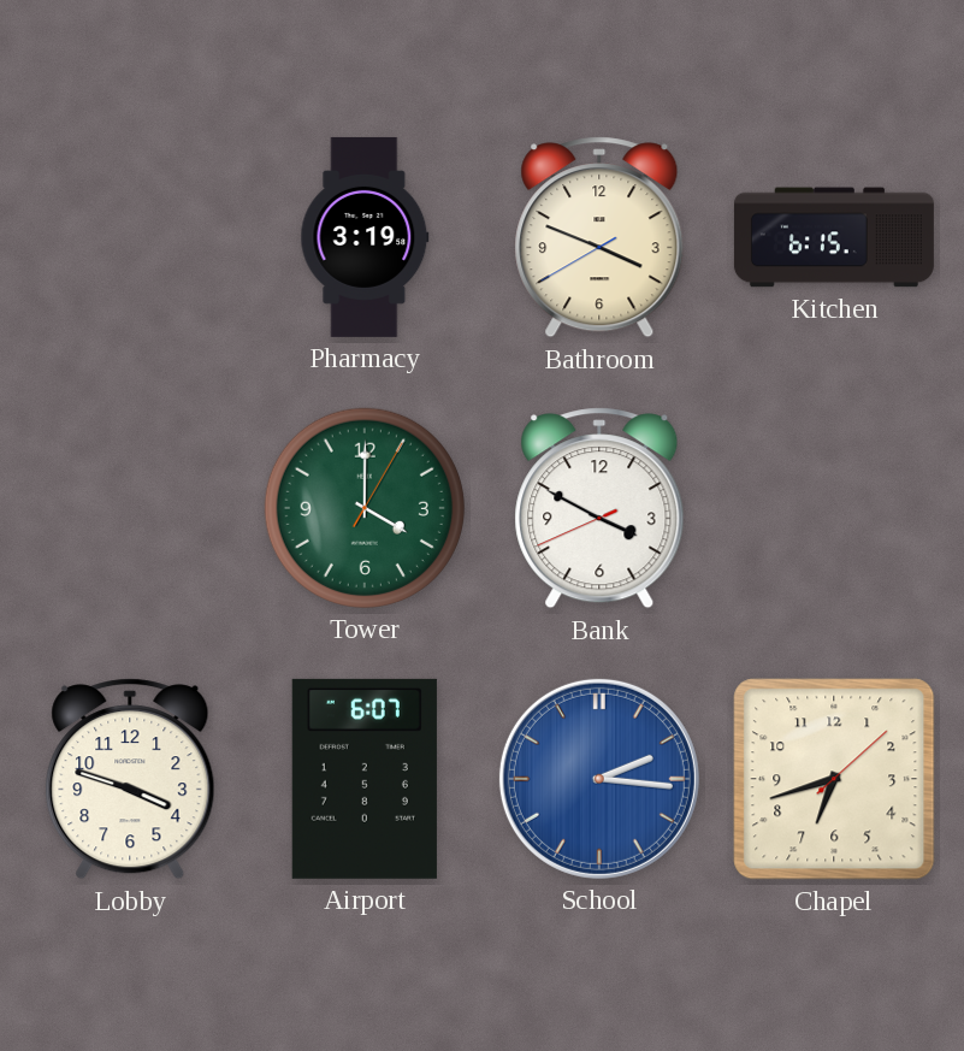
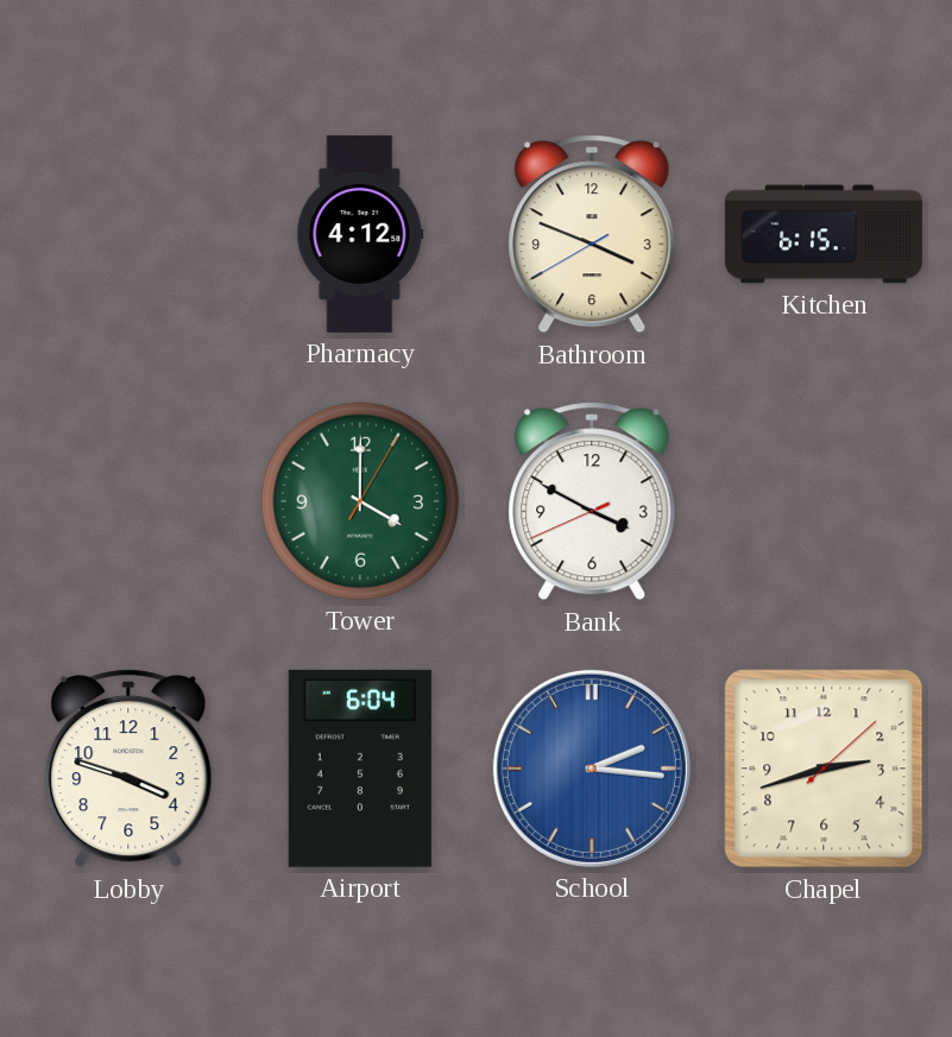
Pharmacy: 3:19 -> 4:12 (360, 234)
Airport: 6:07 -> 6:04 (360, 769)
Chapel: 6:42 -> 2:42 (824, 769)
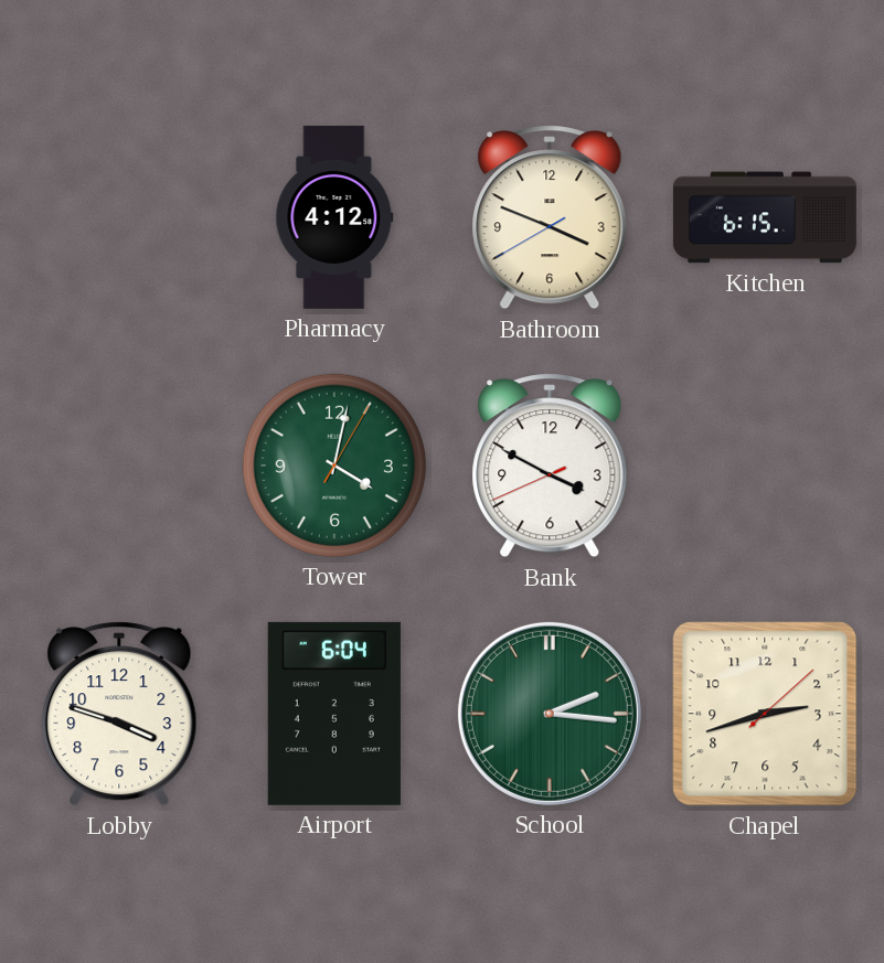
Tower: 4:00 -> 4:02 (334, 466)
School dial: blue -> green (550, 714)
